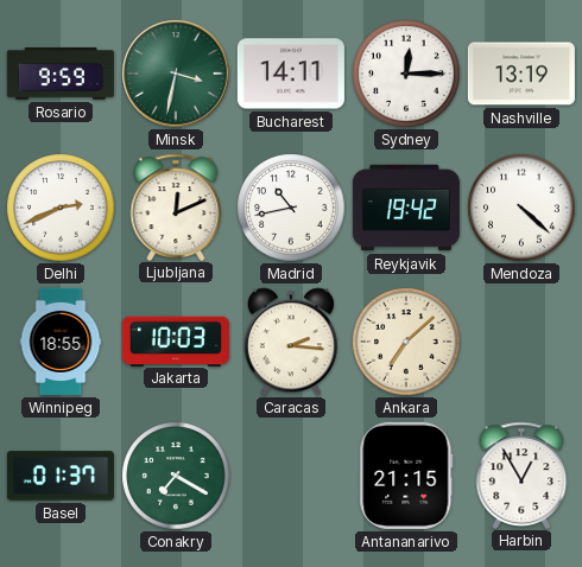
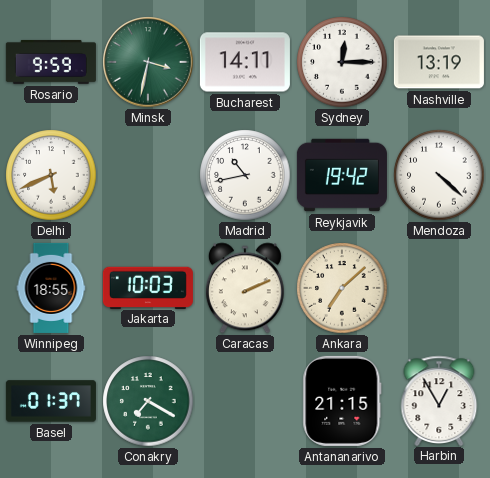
Delhi: 2:41 -> 5:41 (51, 175)
Ljubljana: 12:11 -> none (176, 206)
Caracas: 2:16 -> 2:11 (245, 288)
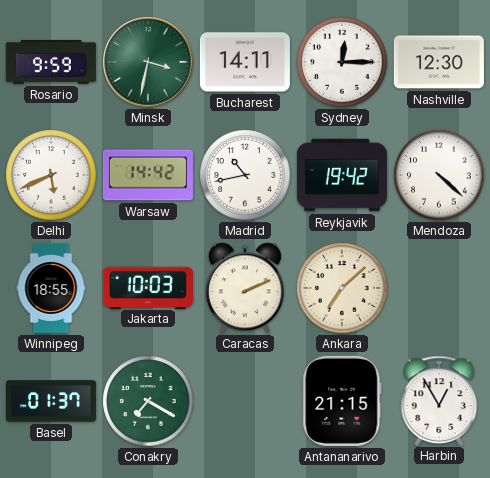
Nashville: 13:19 -> 12:30 (439, 62)
Warsaw: none -> 14:42 (148, 175)
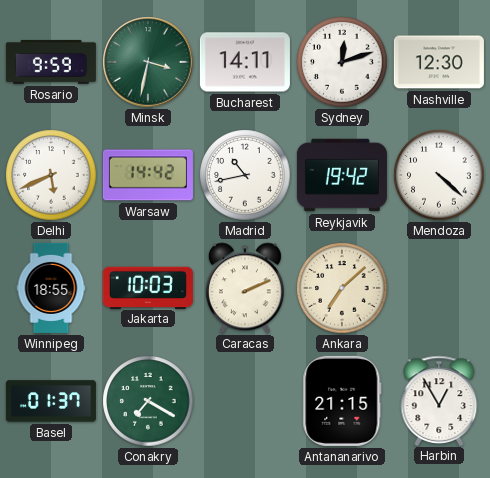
Sydney: 12:15 -> 12:12 (342, 62)
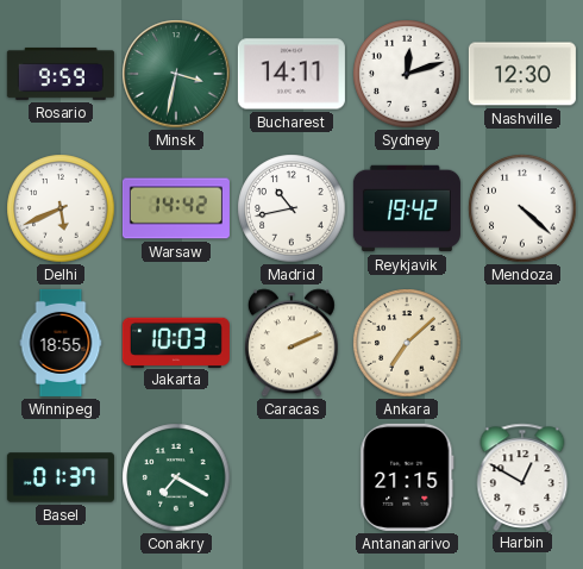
Harbin: 12:55 -> 12:50 (522, 476)
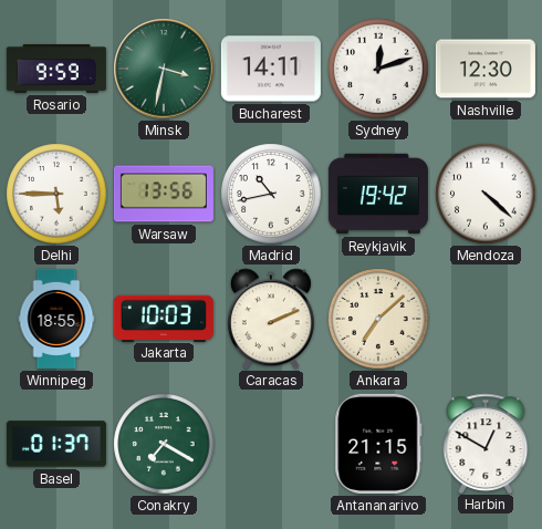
Delhi: 5:41 -> 5:45 (56, 194)
Warsaw: 14:42 -> 13:56 (164, 194)
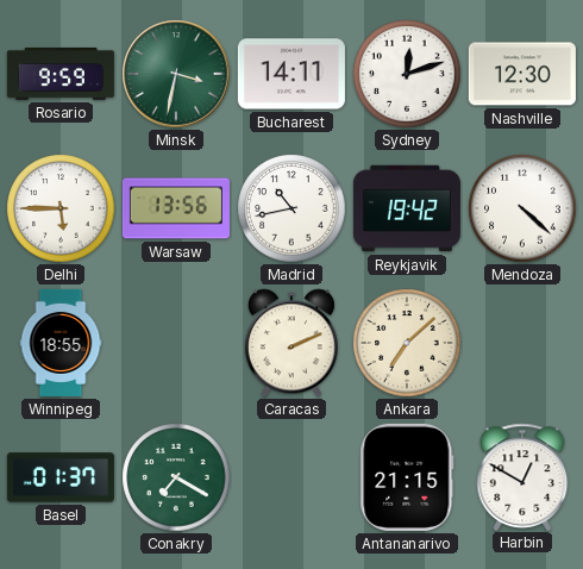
Jakarta: 10:03 -> none (164, 318)
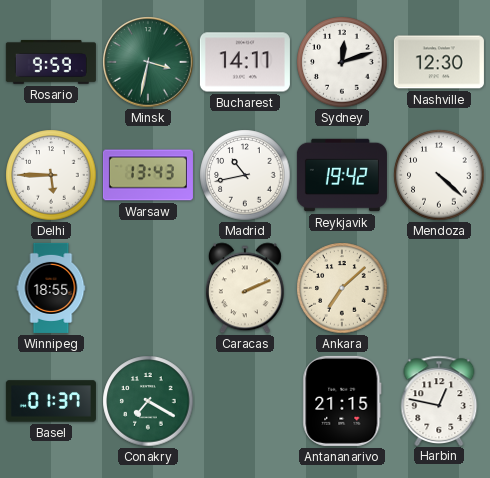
Warsaw: 13:56 -> 13:43 (148, 175)
Harbin: 12:50 -> 12:47 (439, 400)
